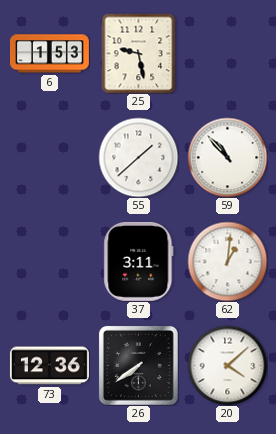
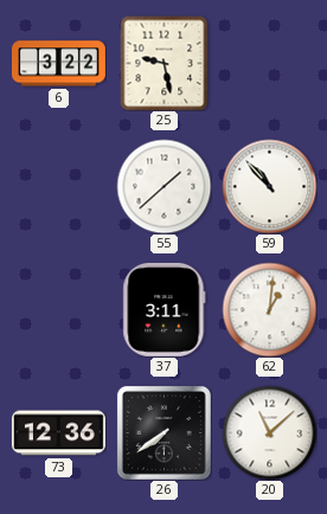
6: 1:53 -> 3:22 (58, 64)
20: 4:08 -> 11:08 (269, 432)
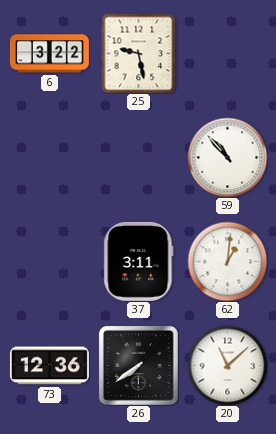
55: 1:38 -> none (163, 186)
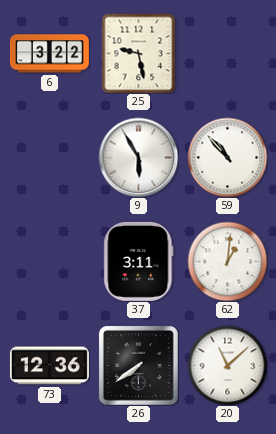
9: none -> 5:55 (138, 157)
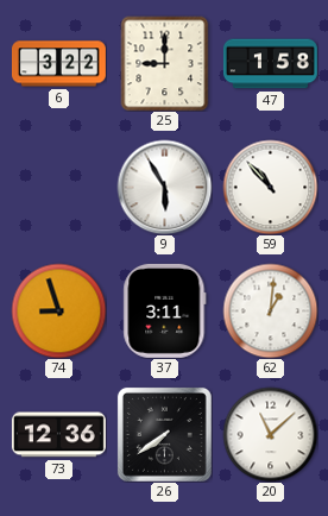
25: 9:28 -> 9:00 (165, 63)
47: none -> 1:58 (270, 64)
74: none -> 8:57 (58, 310)
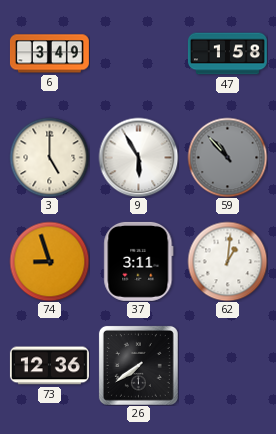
6: 3:22 -> 3:49 (49, 54)
25: 9:00 -> none (165, 63)
3: none -> 5:00 (49, 157)
59 dial: white -> grey (227, 157)
20: 11:08 -> none (270, 434)
